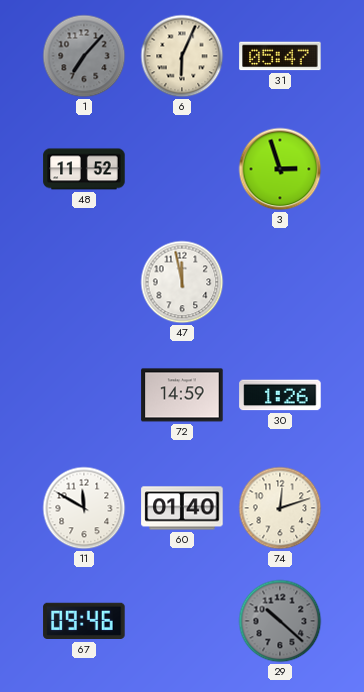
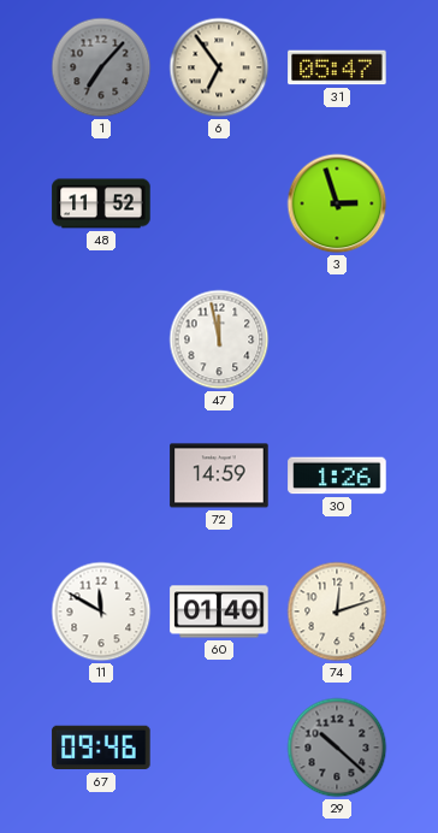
6: 6:04 -> 6:54 (219, 67)
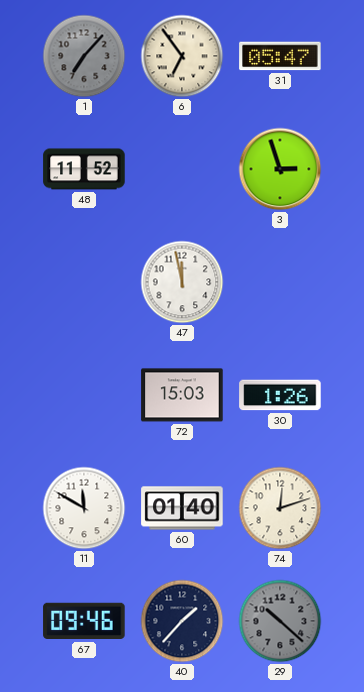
72: 14:59 -> 15:03 (182, 395)
40: none -> 1:37 (182, 621)
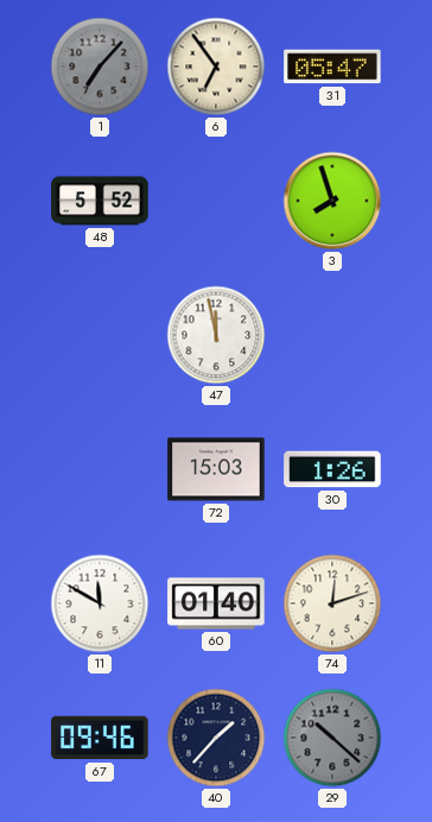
48: 11:52 -> 5:52 (100, 201)
3: 2:57 -> 7:57 (332, 201)
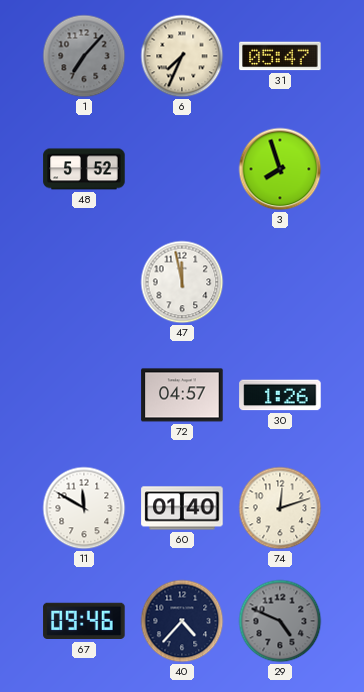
6: 6:54 -> 7:34 (182, 56)
72: 15:03 -> 04:57 (182, 395)
40: 1:37 -> 4:37 (182, 621)
29: 10:22 -> 4:49 (280, 621)
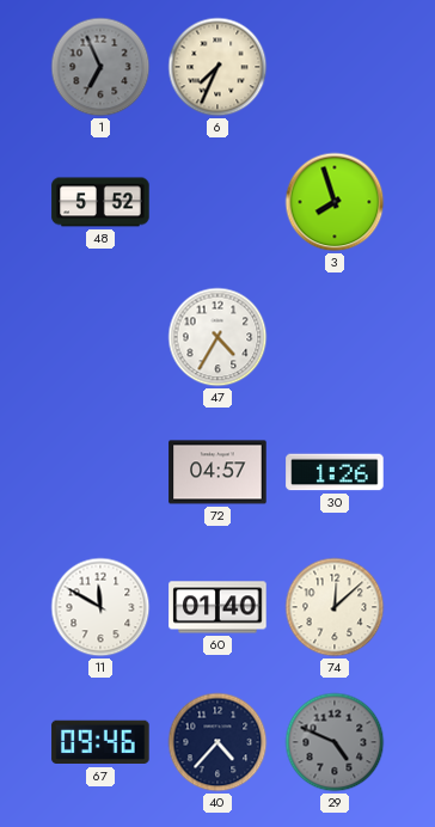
1: 7:07 -> 6:56 (100, 67)
31: 05:47 -> none (280, 56)
47: 11:58 -> 4:35 (217, 337)
74: 12:12 -> 12:08 (335, 607)
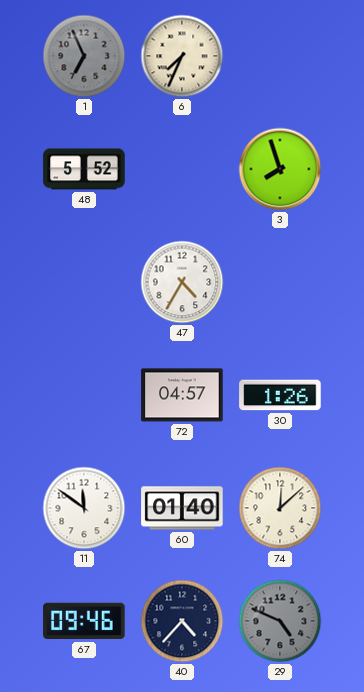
11: 11:50 -> 11:51 (84, 508)
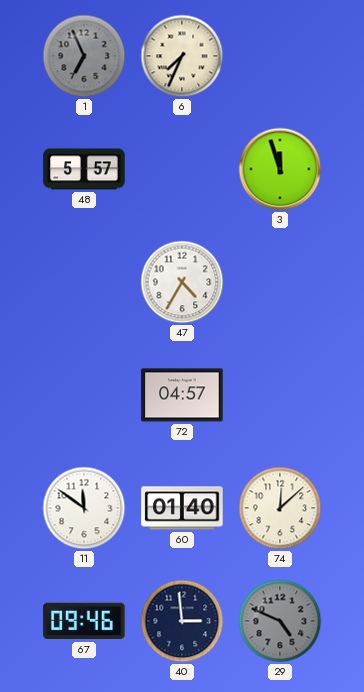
48: 5:52 -> 5:57 (84, 169)
3: 7:57 -> 11:57 (280, 169)
30: 1:26 -> none (280, 395)
40: 4:37 -> 2:59 (182, 621)
